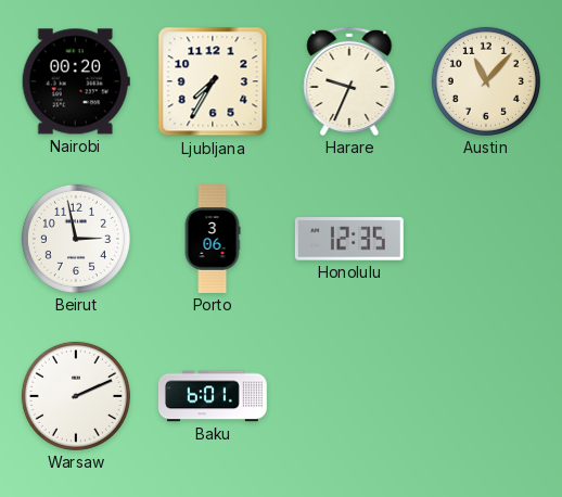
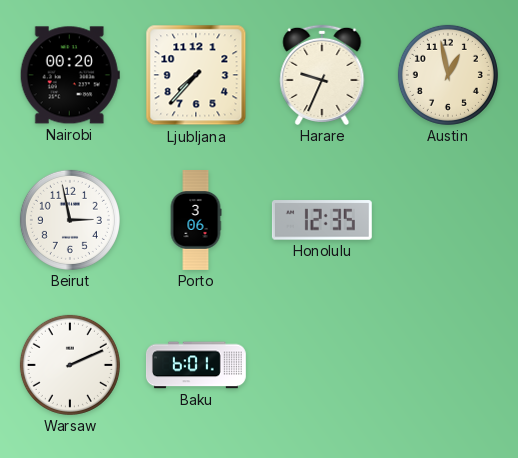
Ljubljana: 7:35 -> 7:37 (196, 75)
Austin: 11:07 -> 12:58 (448, 75)
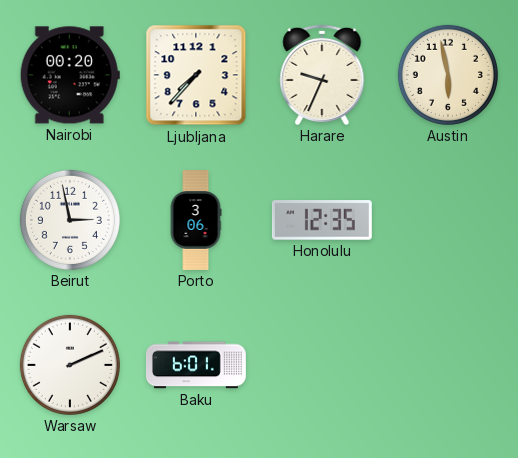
Austin: 12:58 -> 5:58 (448, 75)
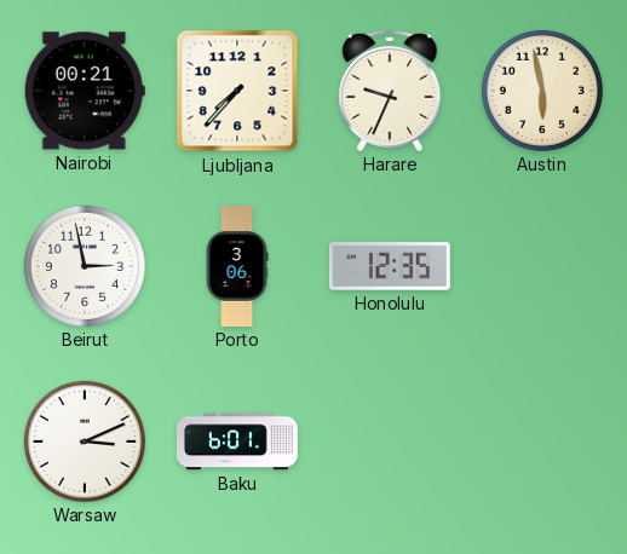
Nairobi: 00:20 -> 00:21 (85, 91)
Warsaw: 2:11 -> 3:11 (85, 442)
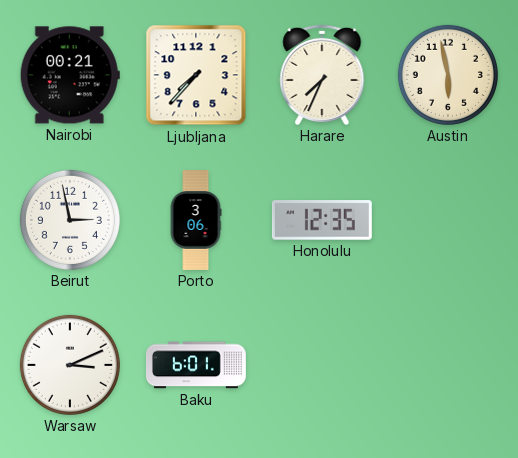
Harare: 9:34 -> 7:34 (322, 75)
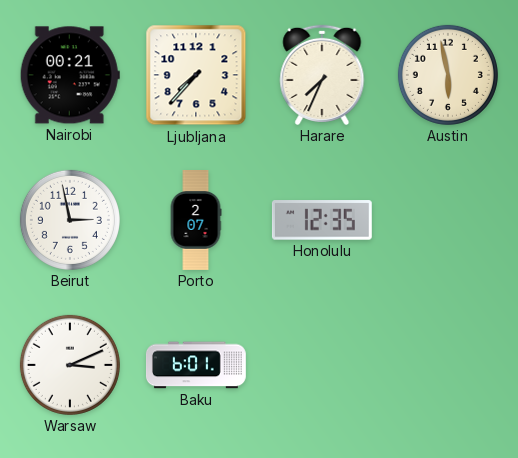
Porto: 3:06 -> 2:07 (196, 221)
